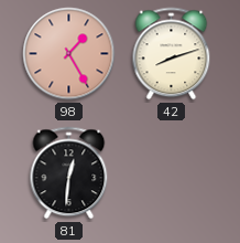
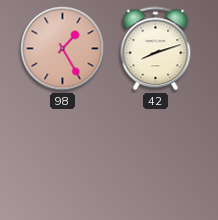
81: 12:31 -> none (69, 173)
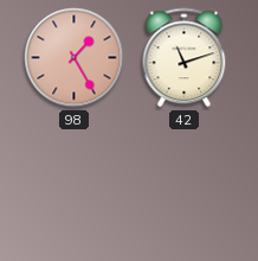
42: 8:12 -> 11:12 (185, 58)
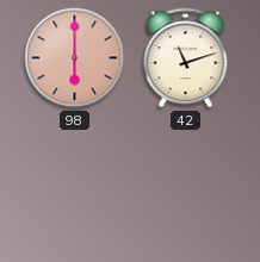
98: 1:25 -> 6:00 (75, 58)
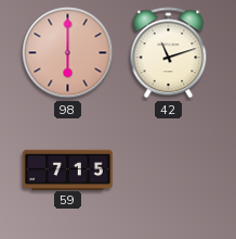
59: none -> 7:15 (67, 169)
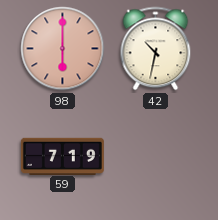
42: 11:12 -> 10:32 (156, 49)
59: 7:15 -> 7:19 (62, 156)
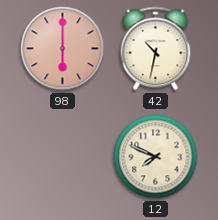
59: 7:19 -> none (62, 156)
12: none -> 7:49 (156, 157)
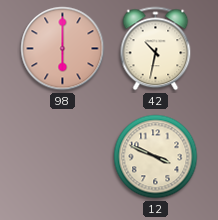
12: 7:49 -> 3:49 (156, 157)
